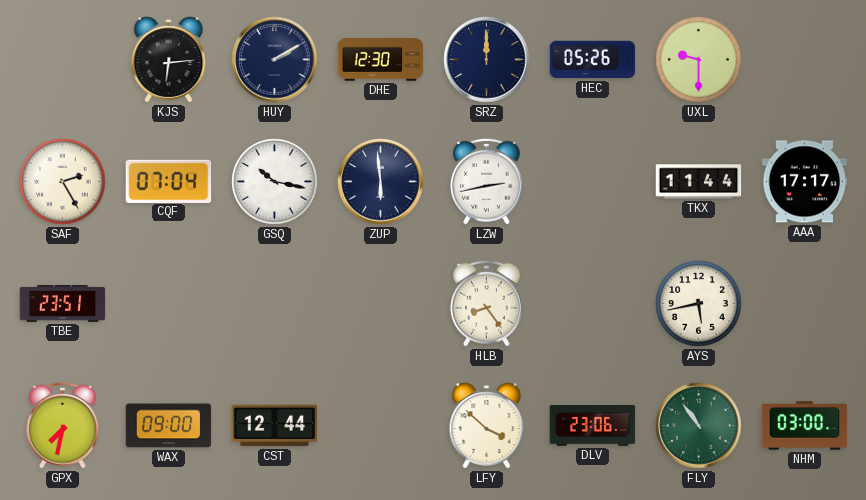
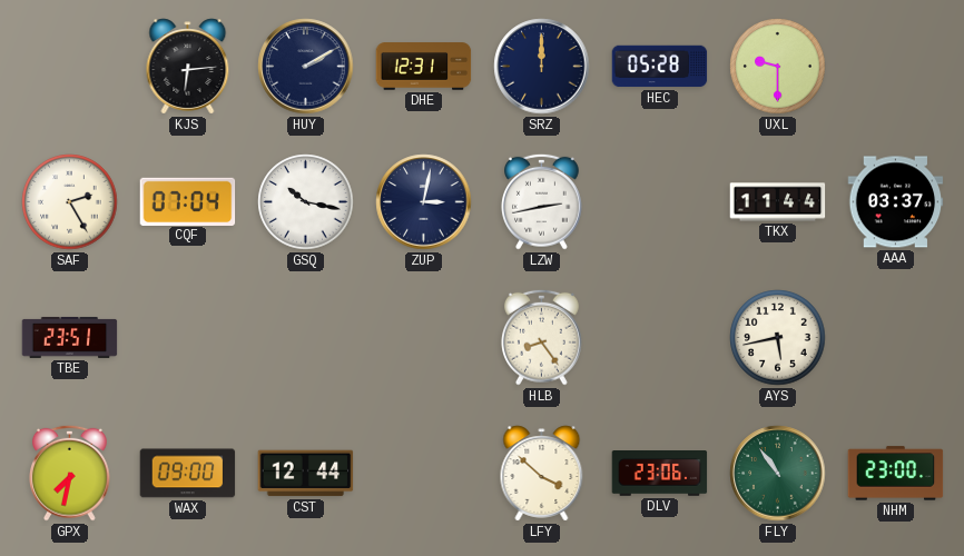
DHE: 12:30 -> 12:31 (424, 67)
HEC: 05:26 -> 05:28 (660, 67)
ZUP: 5:59 -> 3:02 (424, 202)
AAA: 17:17 -> 03:37 (896, 202)
NHM: 03:00 -> 23:00 (896, 474)
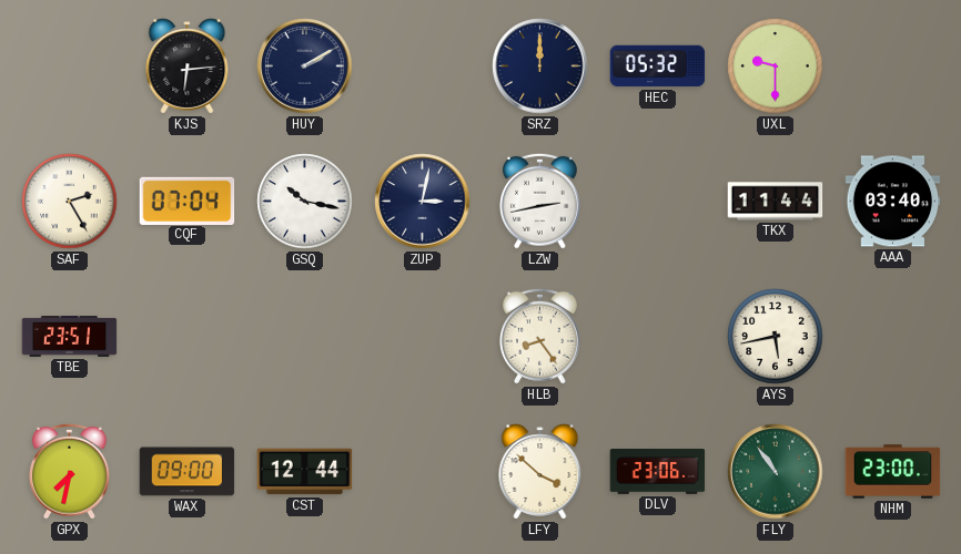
DHE: 12:31 -> none (424, 67)
HEC: 05:28 -> 05:32 (658, 66)
AAA: 03:37 -> 03:40 (893, 202)
